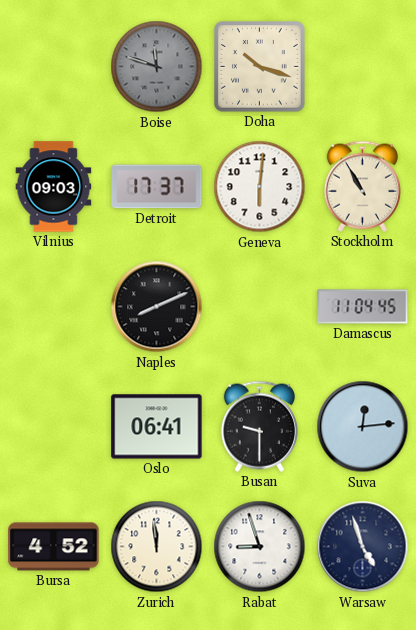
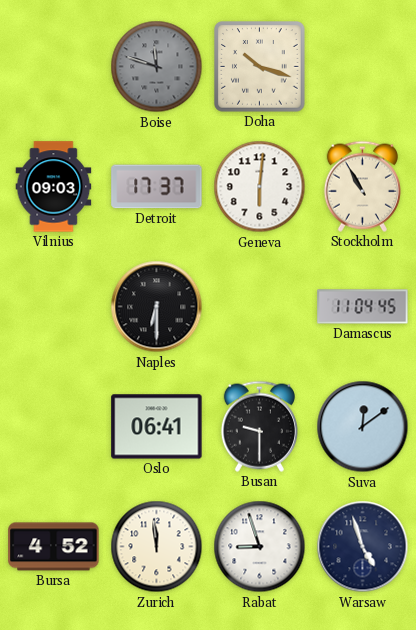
Naples: 8:11 -> 6:30 (157, 307)
Suva: 12:14 -> 12:09 (363, 427)
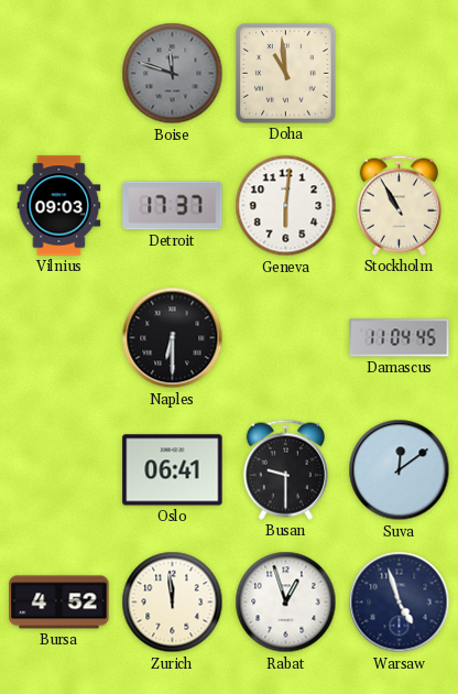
Doha: 10:18 -> 10:59 (286, 74)
Rabat: 8:57 -> 12:57 (286, 603)
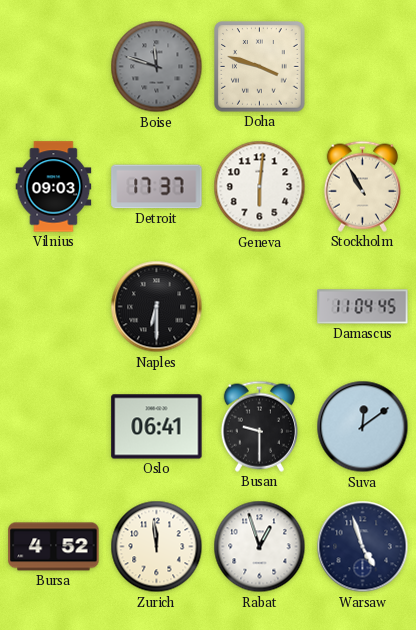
Doha: 10:59 -> 3:48 (260, 67)
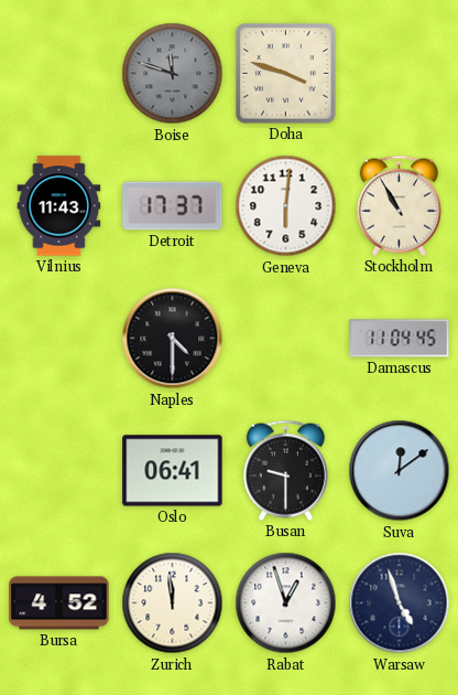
Vilnius: 09:03 -> 11:43 (59, 206)
Naples: 6:30 -> 4:30 (173, 339)
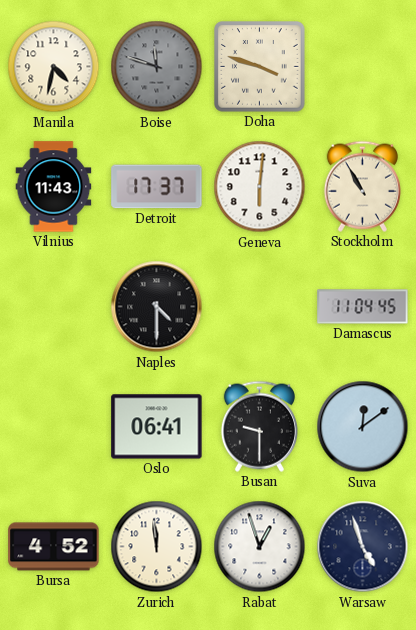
Manila: none -> 4:32 (54, 67)
